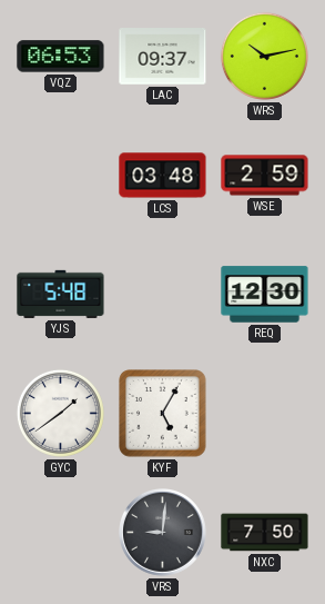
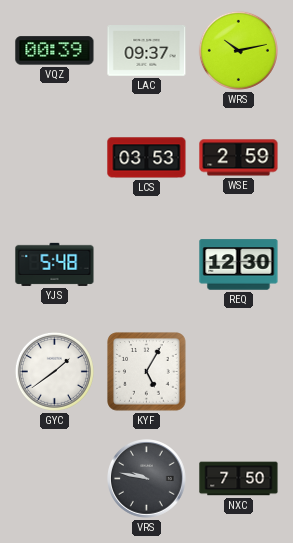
VQZ: 06:53 -> 00:39 (55, 51)
LCS: 03:48 -> 03:53 (147, 158)
VRS: 9:01 -> 9:47 (147, 479)
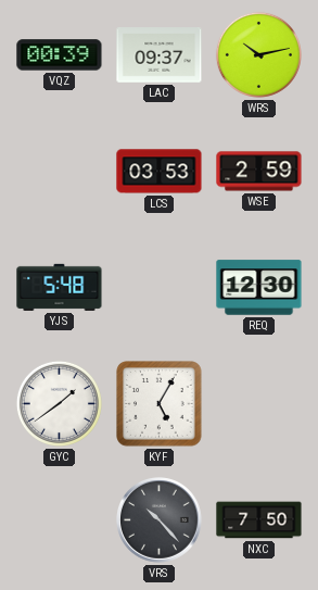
VRS: 9:47 -> 10:23 (160, 520)
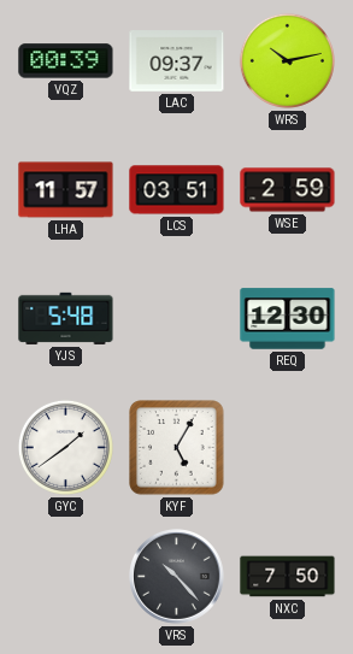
LHA: none -> 11:57 (66, 190)
LCS: 03:53 -> 03:51 (177, 190)
